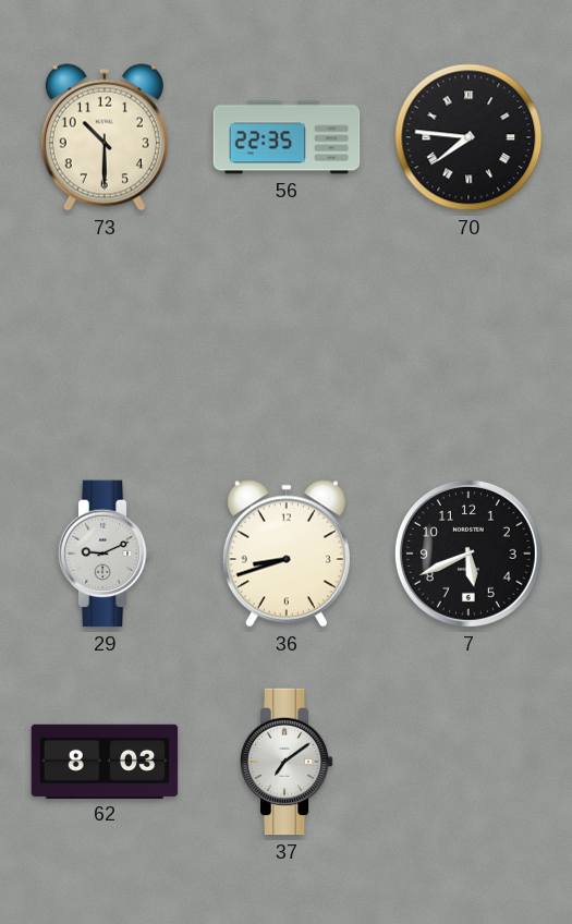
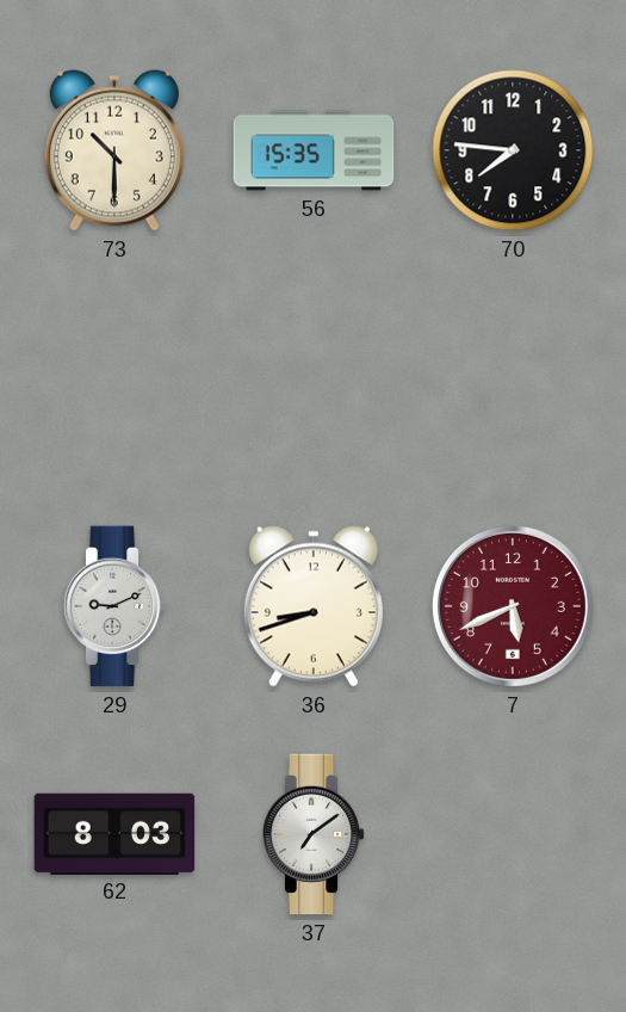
56: 22:35 -> 15:35 (314, 150)
70 numerals: Roman -> Arabic (513, 150)
7 dial: black -> burgundy (513, 606)
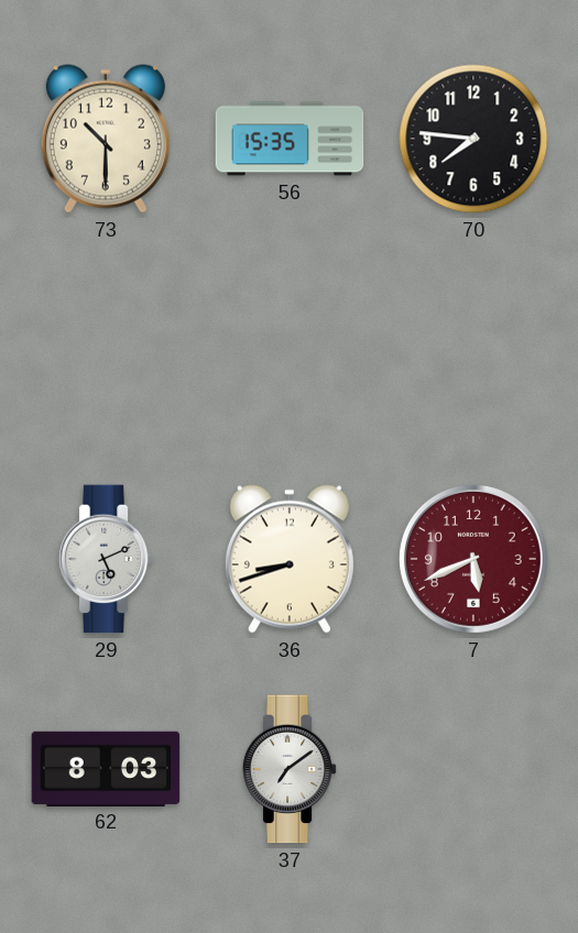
29: 9:11 -> 5:11 (106, 559)
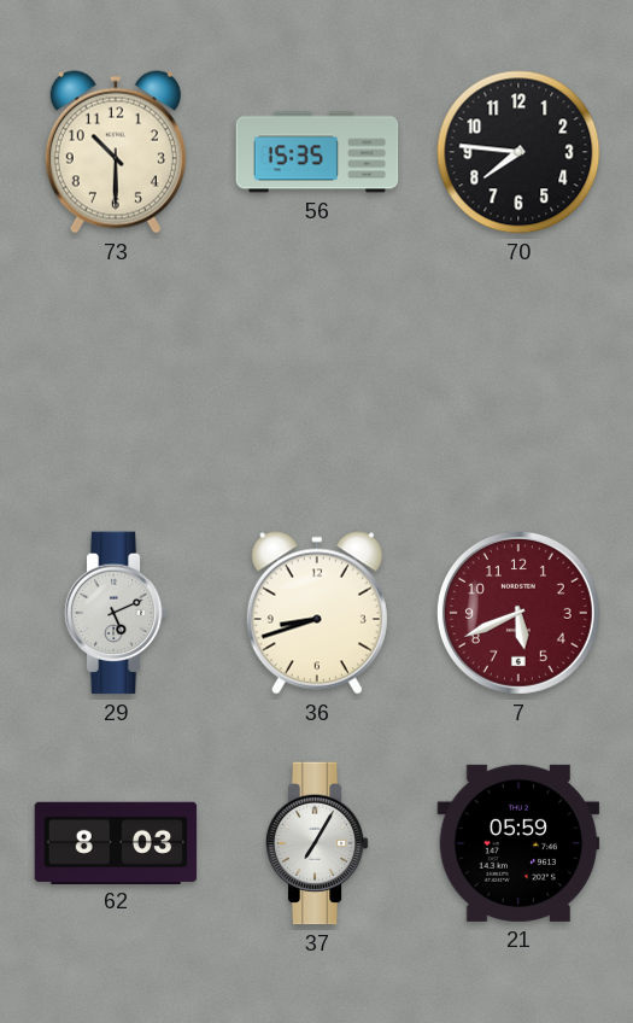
37: 7:09 -> 7:05 (317, 843)
21: none -> 05:59 (518, 843)
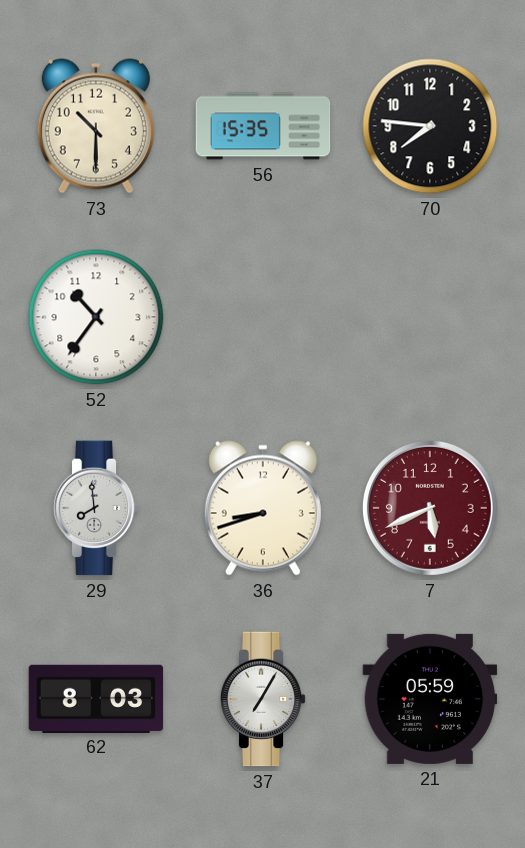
52: none -> 10:36 (96, 317)
29: 5:11 -> 7:59 (96, 508)
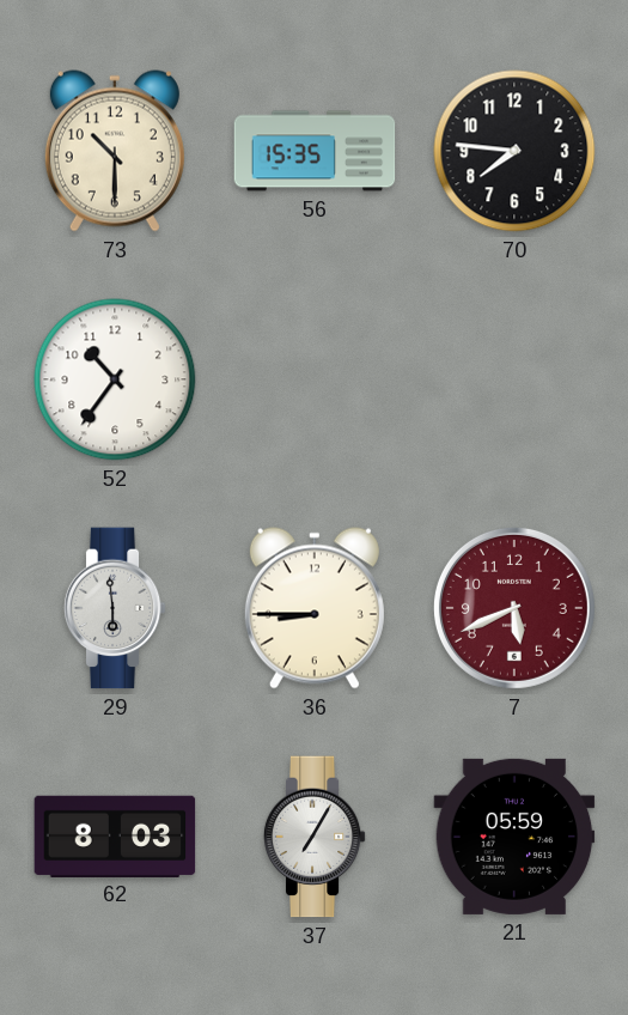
29: 7:59 -> 5:59 (115, 608)
36: 8:42 -> 8:45 (315, 608)
